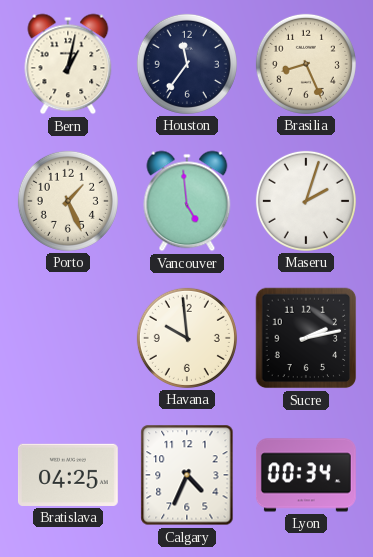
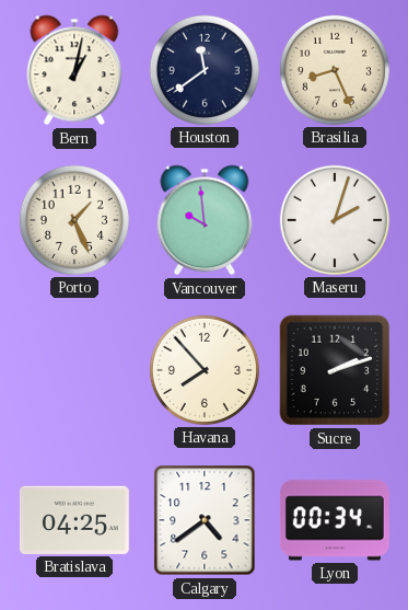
Houston: 11:36 -> 11:39 (205, 70)
Vancouver: 4:59 -> 9:59 (205, 220)
Havana: 9:59 -> 7:53 (205, 370)
Sucre: 2:13 -> 2:12 (335, 370)
Calgary: 4:34 -> 4:39 (205, 520)
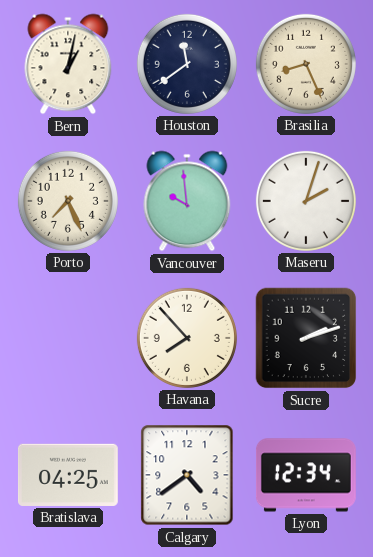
Porto: 1:26 -> 7:26 (68, 201)
Lyon: 00:34 -> 12:34 (306, 475)
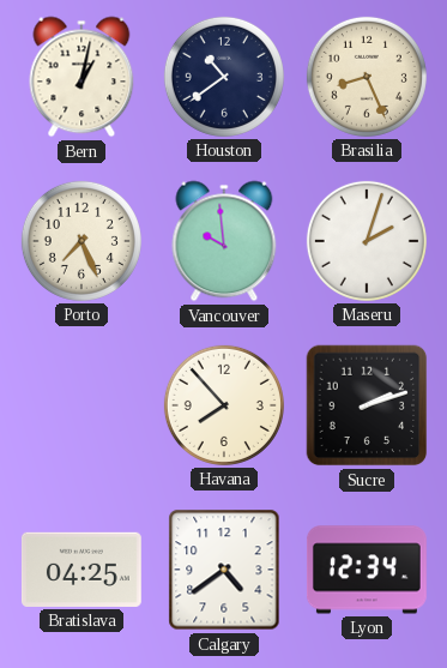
Houston: 11:39 -> 10:39 (224, 77)
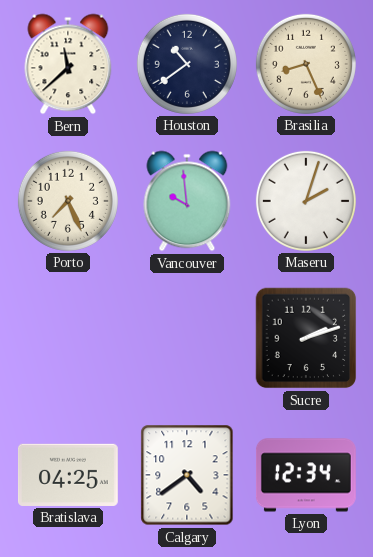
Bern: 1:02 -> 11:38 (68, 64)
Havana: 7:53 -> none (224, 405)
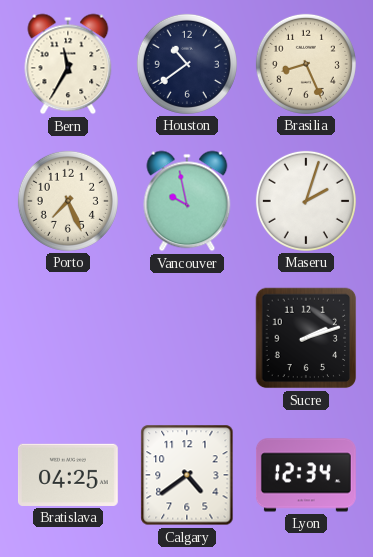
Bern: 11:38 -> 11:35 (68, 64)
Vancouver: 9:59 -> 9:58 (187, 201)
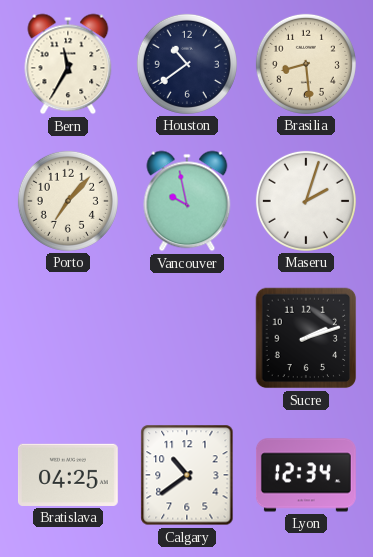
Brasilia: 8:26 -> 8:29 (306, 64)
Porto: 7:26 -> 7:07 (68, 201)
Calgary: 4:39 -> 10:39 (187, 475)
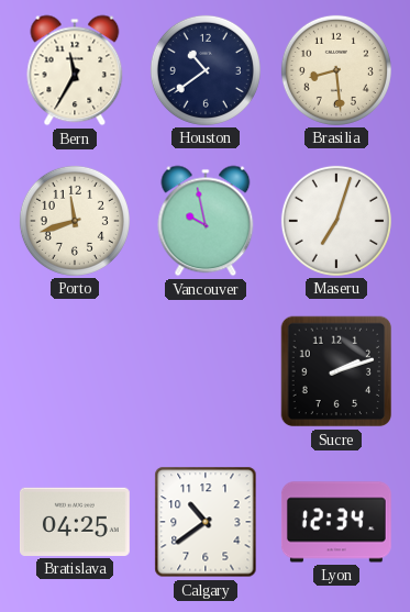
Porto: 7:07 -> 11:42 (75, 221)
Maseru: 2:03 -> 7:03 (336, 221)
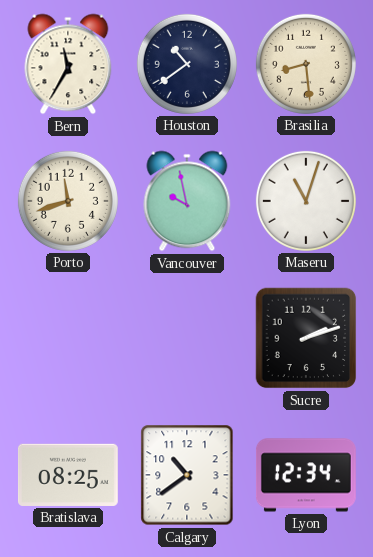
Maseru: 7:03 -> 11:03 (306, 201)
Bratislava: 04:25 -> 08:25 (68, 475)
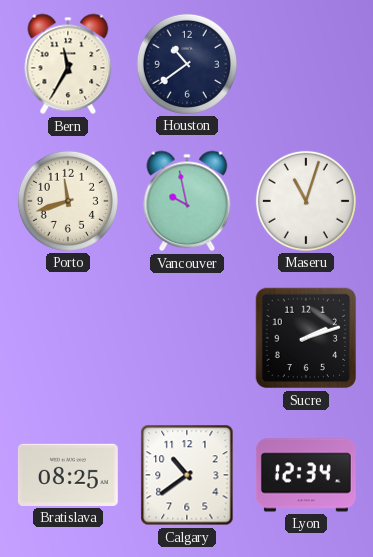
Brasilia: 8:29 -> none (306, 64)
